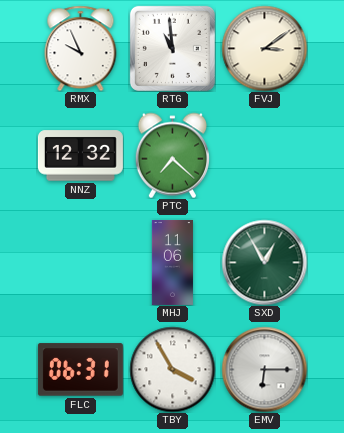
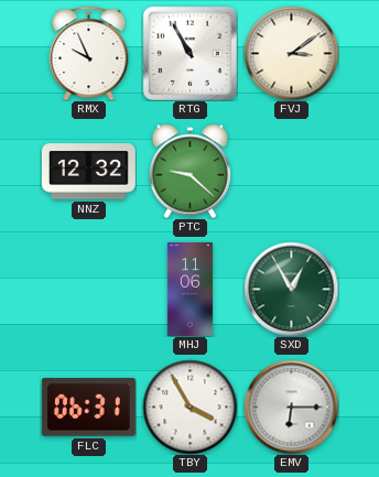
RTG: 10:59 -> 10:55 (189, 53)
PTC: 7:22 -> 9:22 (189, 171)
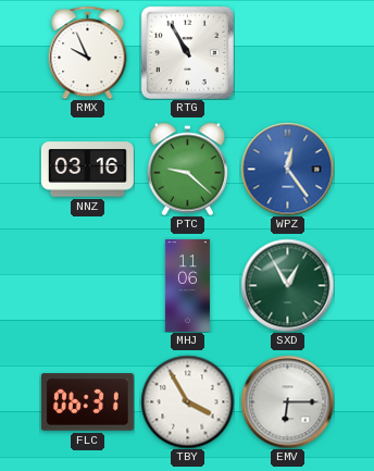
FVJ: 3:09 -> none (291, 53)
NNZ: 12:32 -> 03:16 (87, 170)
WPZ: none -> 12:24 (287, 169)
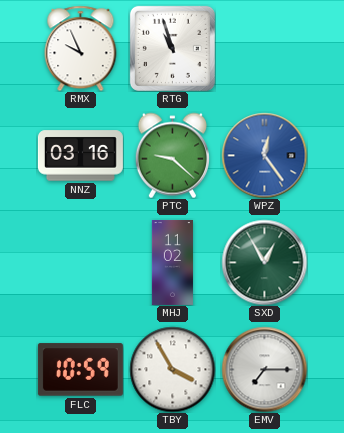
RTG: 10:55 -> 10:57 (172, 48)
MHJ: 11:06 -> 11:02 (172, 262)
FLC: 06:31 -> 10:59 (80, 370)
EMV: 6:15 -> 7:15 (264, 369)
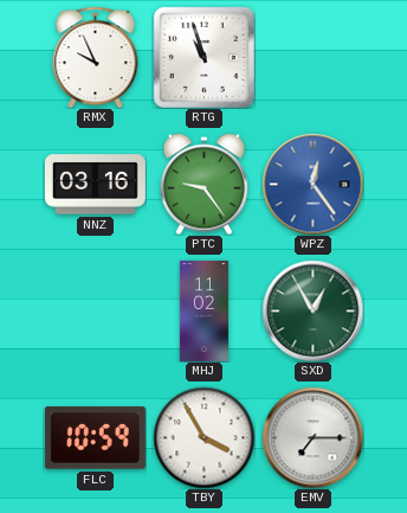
PTC: 9:22 -> 9:24 (204, 184)
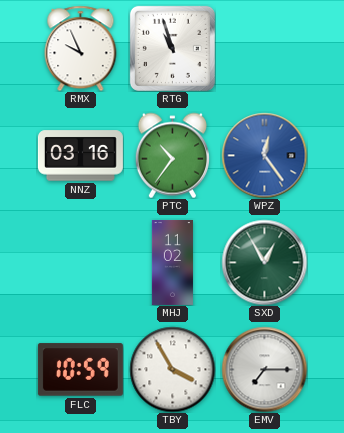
PTC: 9:24 -> 10:36 (172, 155)
